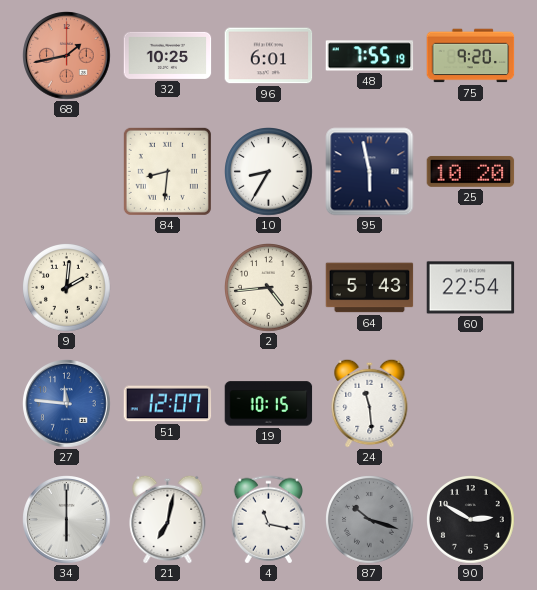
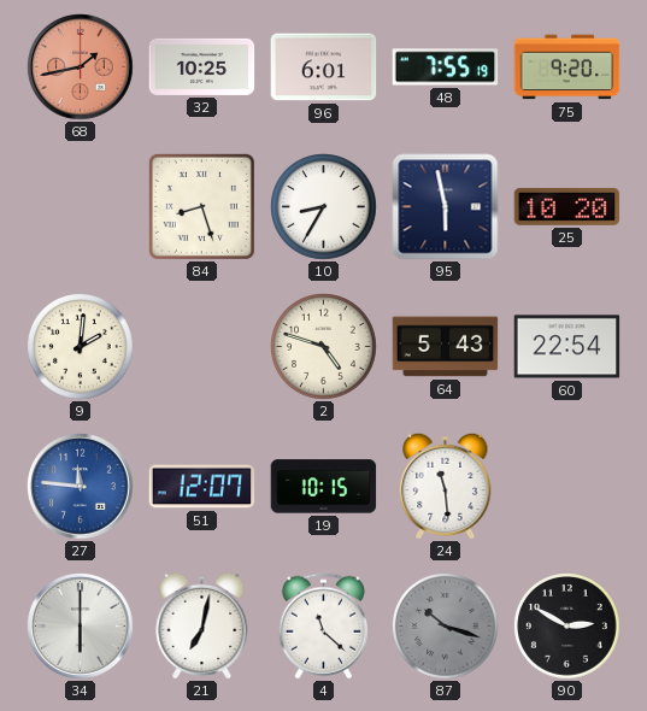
84: 8:31 -> 8:27 (201, 206)
2: 4:44 -> 4:48 (324, 347)
4: 11:17 -> 11:22 (323, 627)
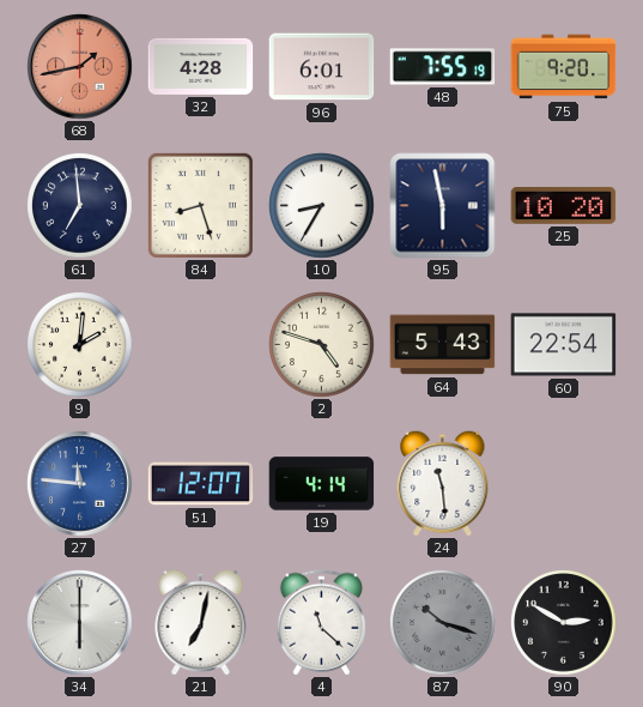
32: 10:25 -> 4:28 (201, 66)
61: none -> 6:59 (80, 206)
19: 10:15 -> 4:14 (322, 484)
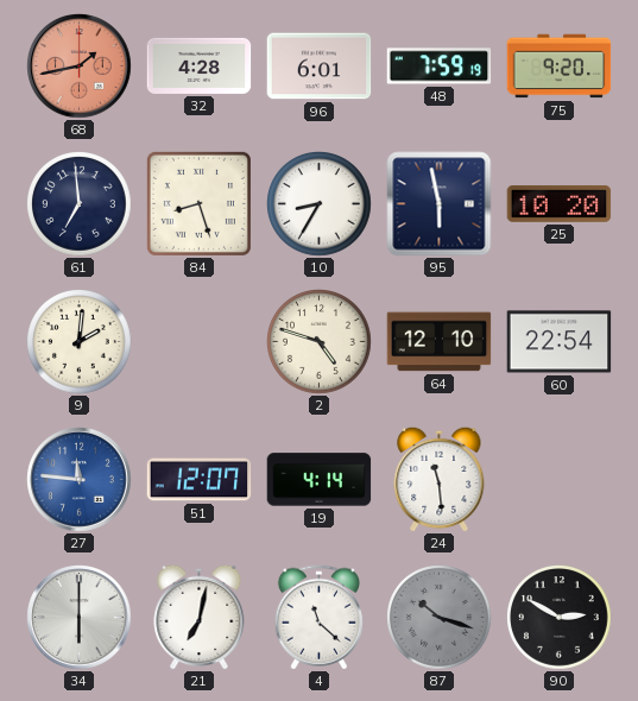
48: 7:55 -> 7:59 (440, 67)
64: 5:43 -> 12:10 (440, 342)
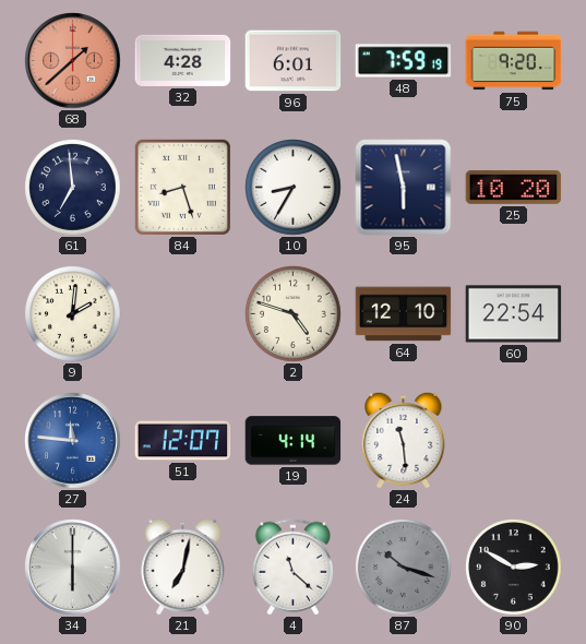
68: 1:43 -> 1:38 (73, 61)
